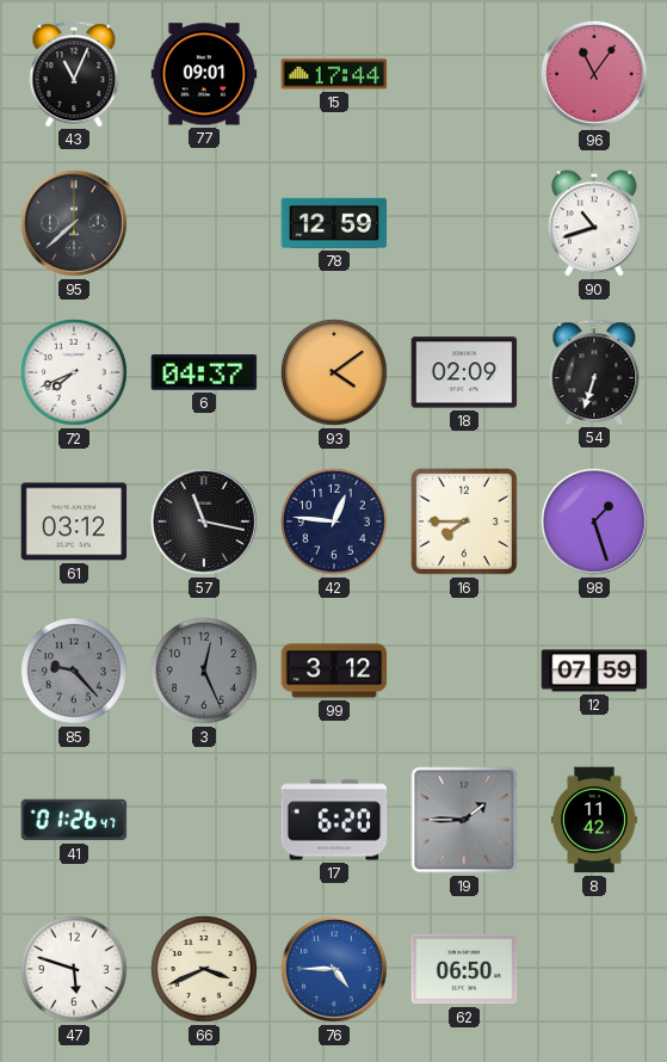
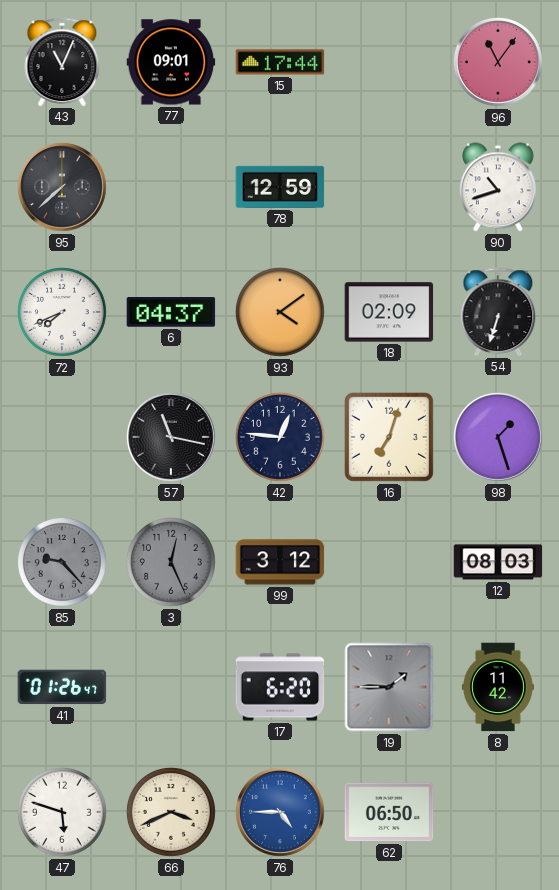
61: 03:12 -> none (74, 521)
16: 7:45 -> 7:03 (389, 437)
12: 07:59 -> 08:03 (498, 562)
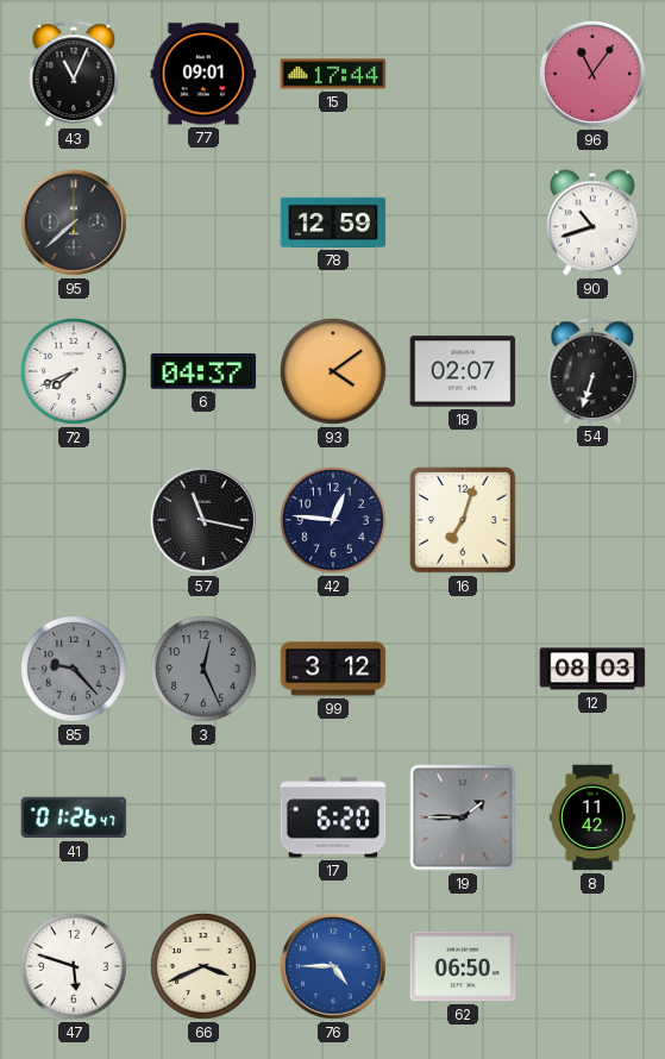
18: 02:09 -> 02:07 (463, 371)
98: 1:27 -> none (498, 437)
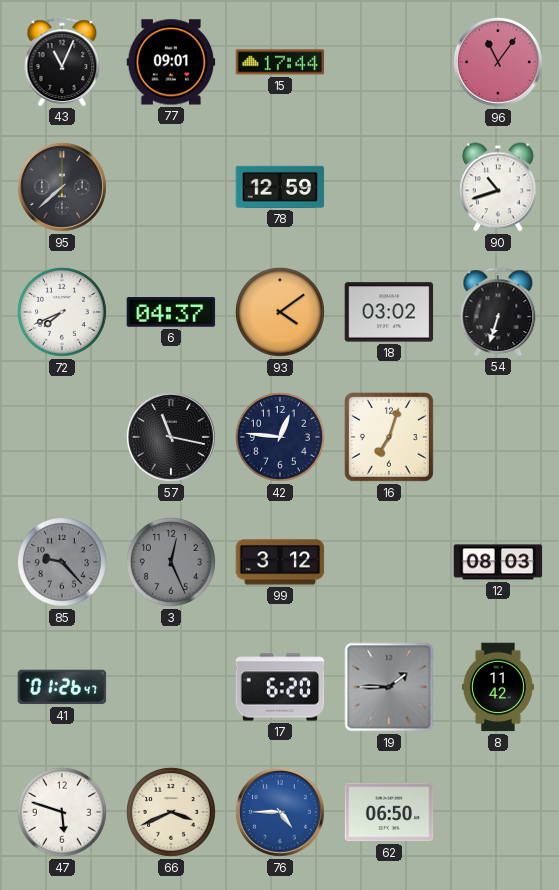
18: 02:07 -> 03:02 (389, 312)
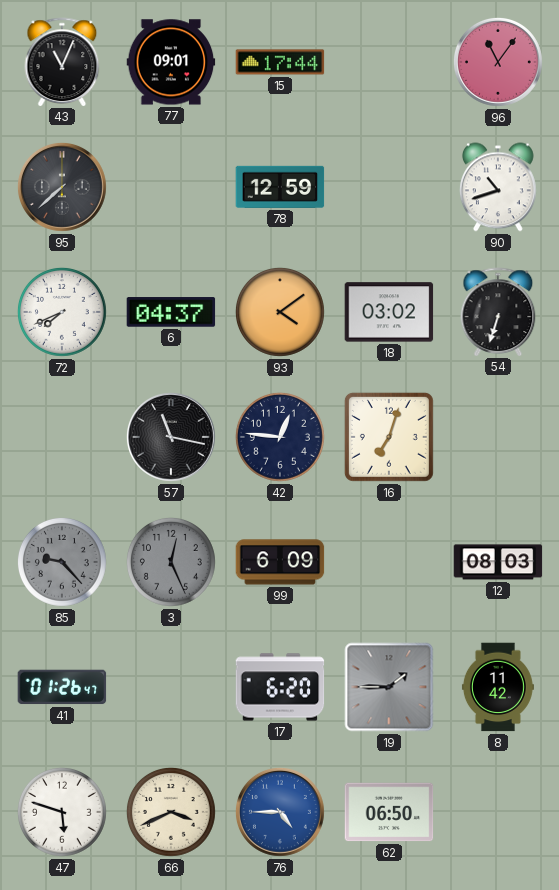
99: 3:12 -> 6:09 (280, 562)
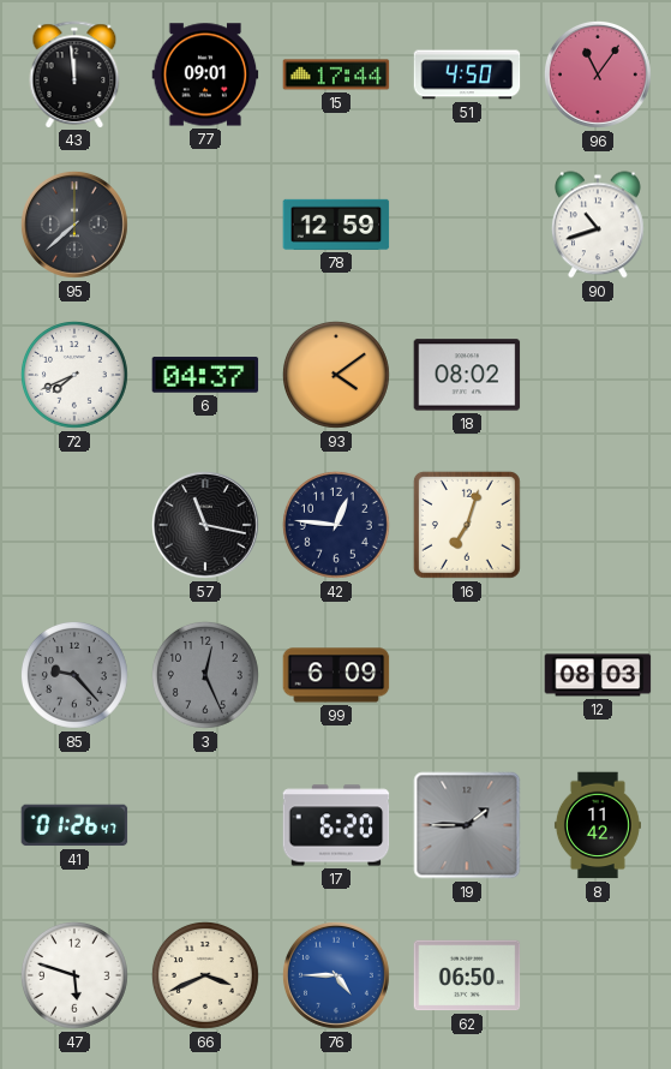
43: 11:04 -> 11:59 (74, 74)
51: none -> 4:50 (467, 74)
18: 03:02 -> 08:02 (467, 375)
54: 6:33 -> none (498, 312)
